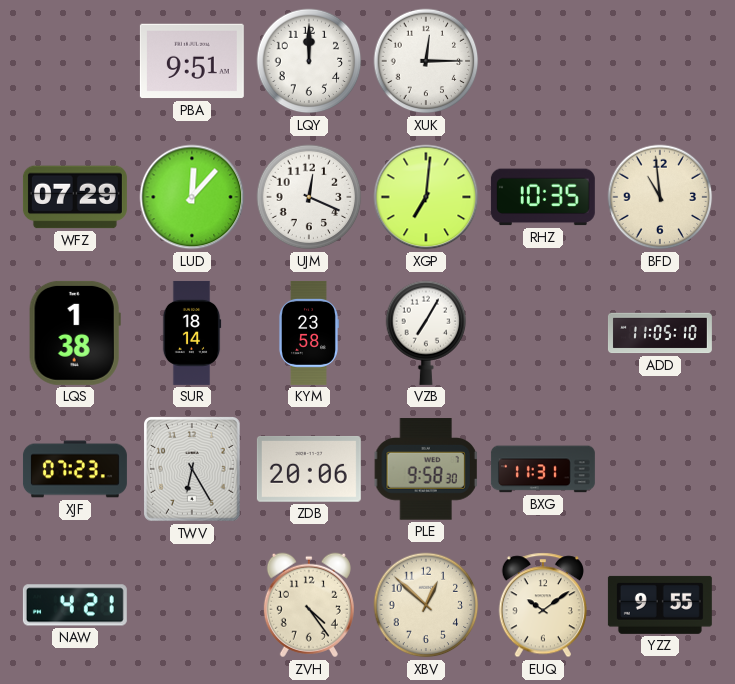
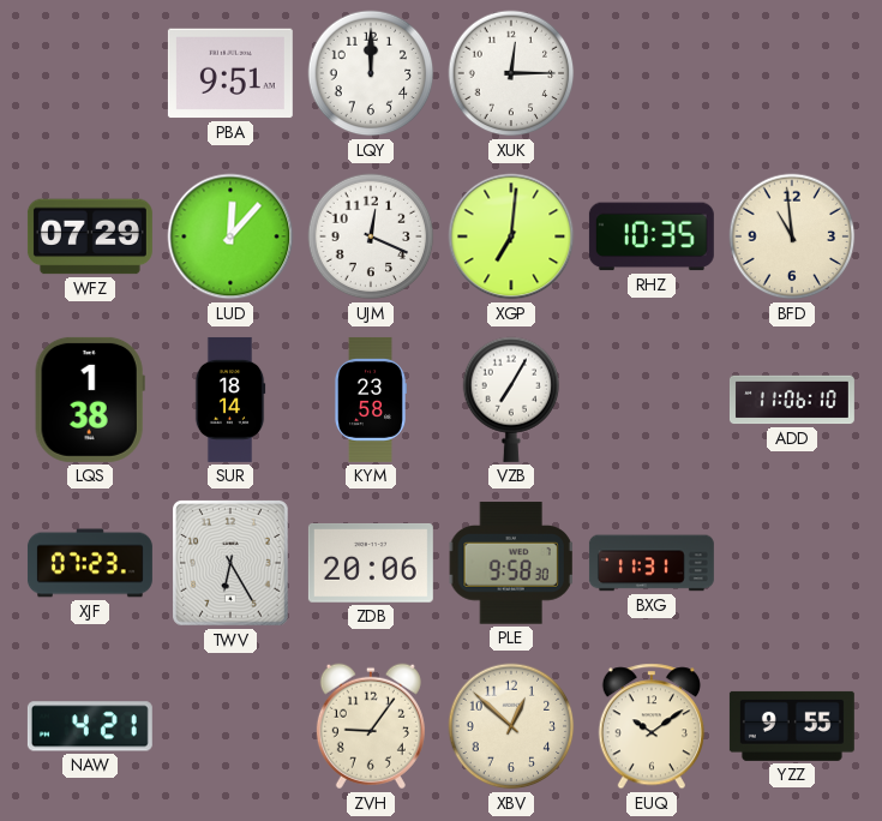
ADD: 11:05 -> 11:06 (792, 400)
ZVH: 4:24 -> 9:06 (371, 726)
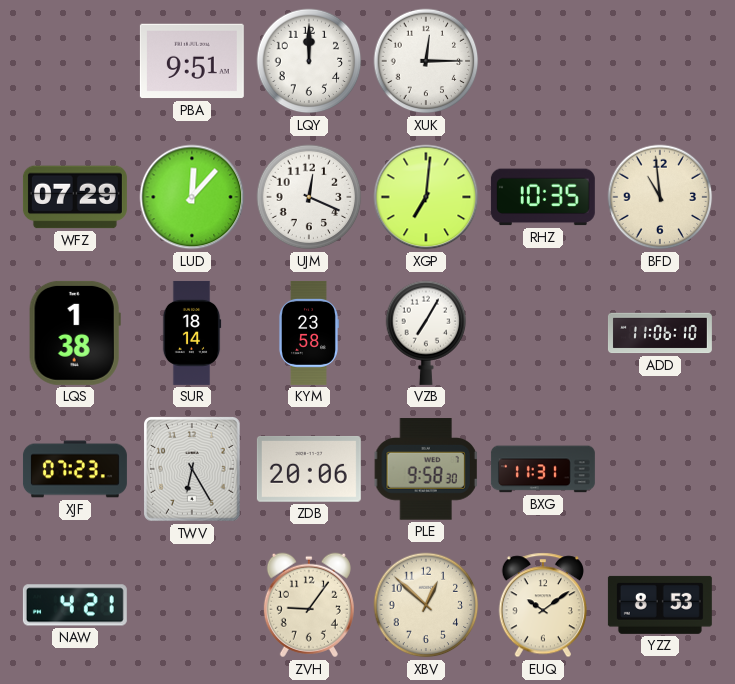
YZZ: 9:55 -> 8:53 (660, 605)
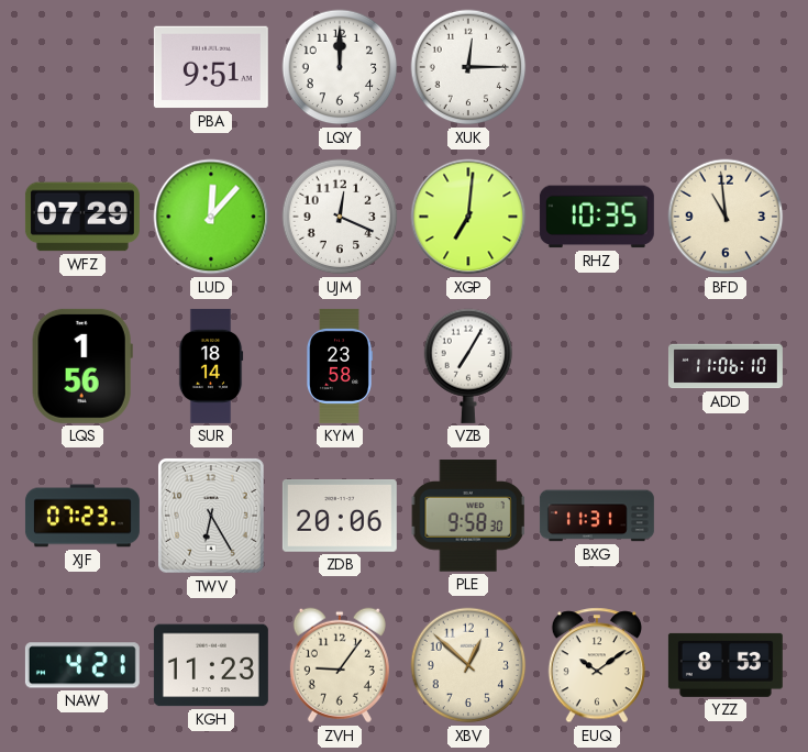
LQS: 1:38 -> 1:56 (82, 366)
KGH: none -> 11:23 (211, 665)
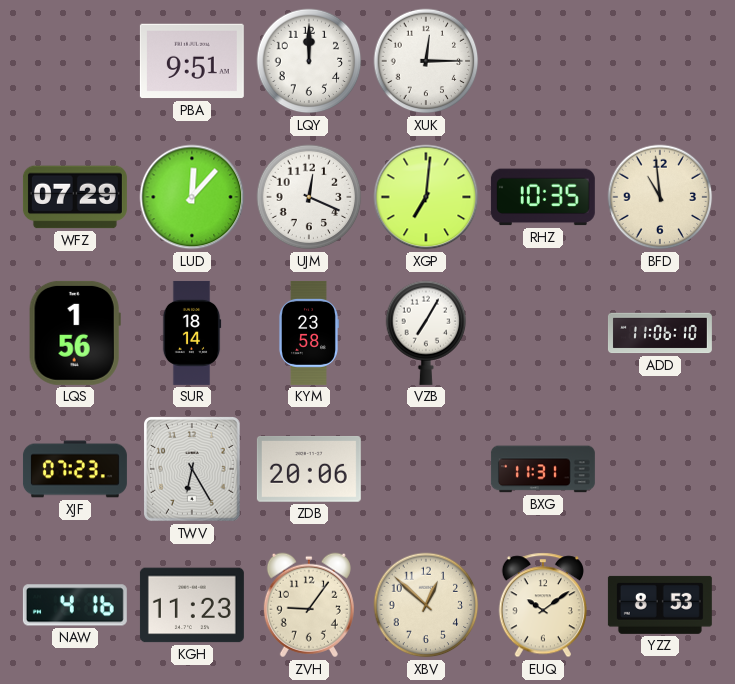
PLE: 9:58 -> none (468, 516)
NAW: 4:21 -> 4:16 (75, 605)
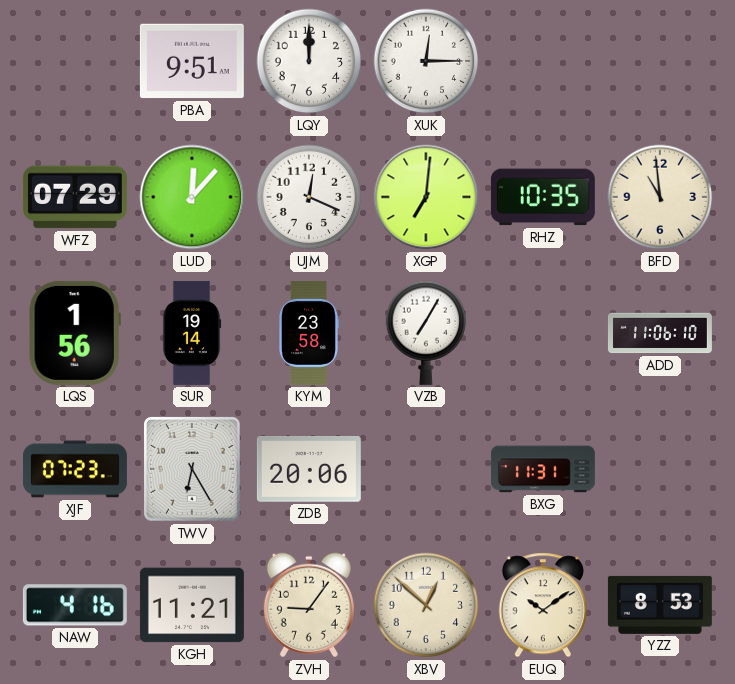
SUR: 18:14 -> 19:14 (192, 333)
KGH: 11:23 -> 11:21 (192, 605)
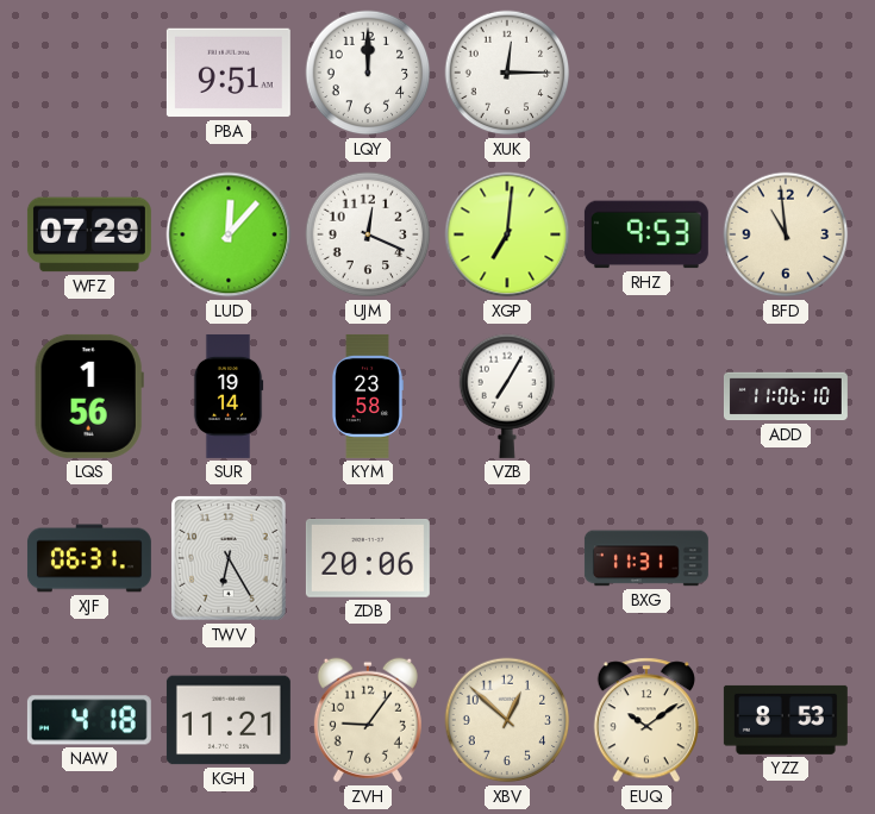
RHZ: 10:35 -> 9:53 (646, 234)
XJF: 07:23 -> 06:31 (89, 558)
NAW: 4:16 -> 4:18 (89, 720)
